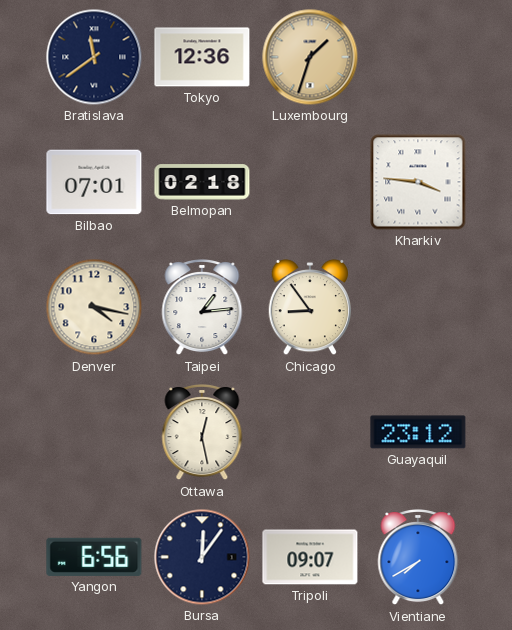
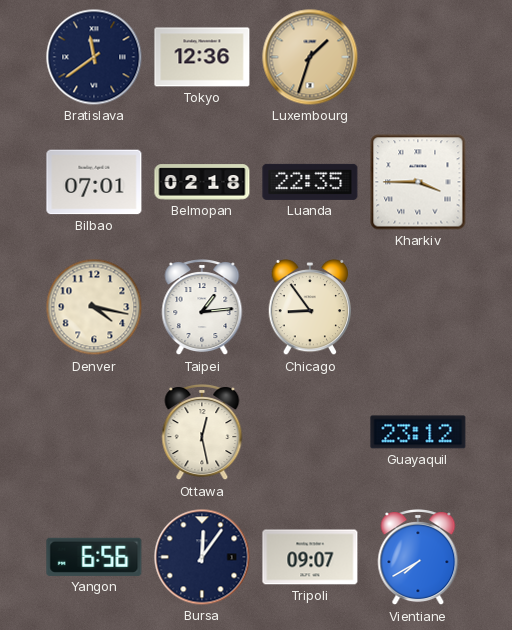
Luanda: none -> 22:35 (310, 182)
Kharkiv: 3:46 -> 3:45 (418, 182)
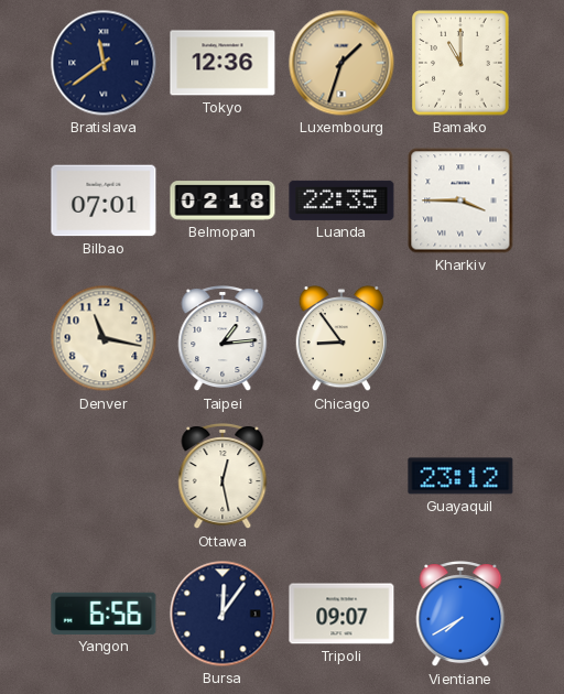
Bamako: none -> 11:00 (460, 63)
Denver: 4:17 -> 11:17 (104, 338)
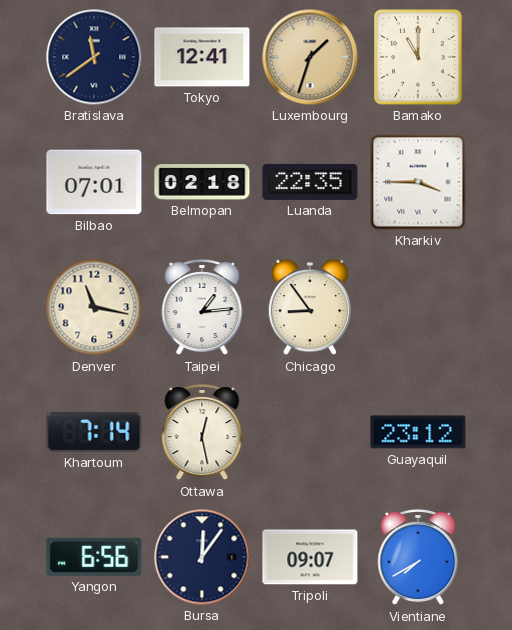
Tokyo: 12:36 -> 12:41 (202, 57)
Khartoum: none -> 7:14 (94, 432)
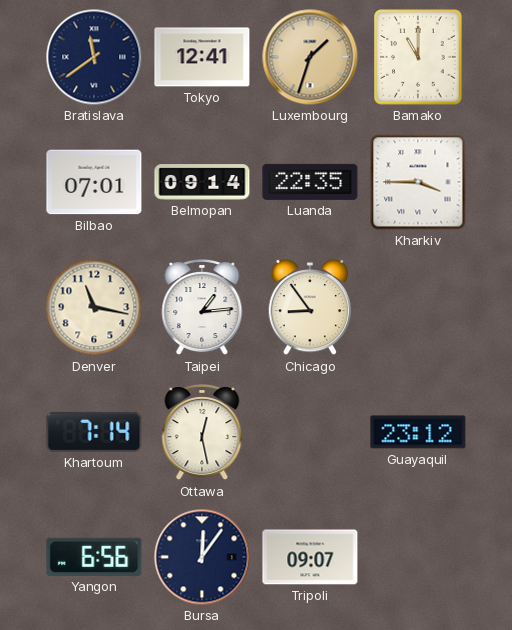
Belmopan: 02:18 -> 09:14 (202, 182)
Vientiane: 7:40 -> none (418, 558)
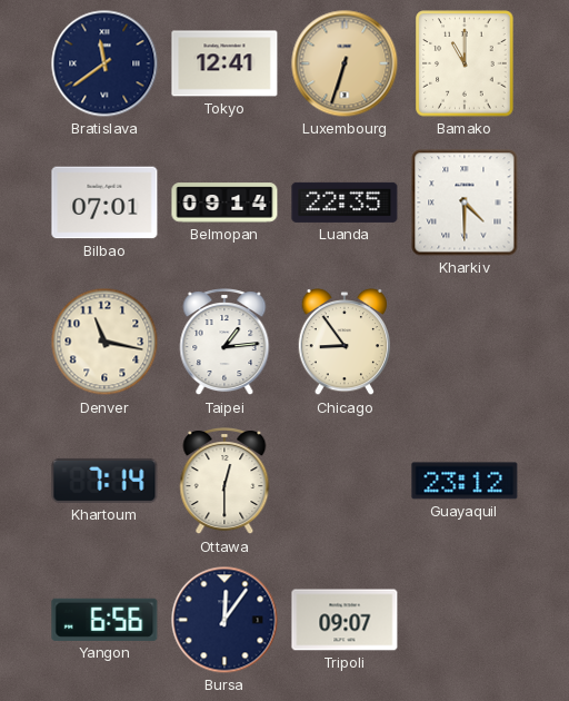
Luxembourg: 1:33 -> 6:33 (345, 63)
Kharkiv: 3:45 -> 4:30 (465, 203)
Ottawa: 12:28 -> 12:30 (224, 482)
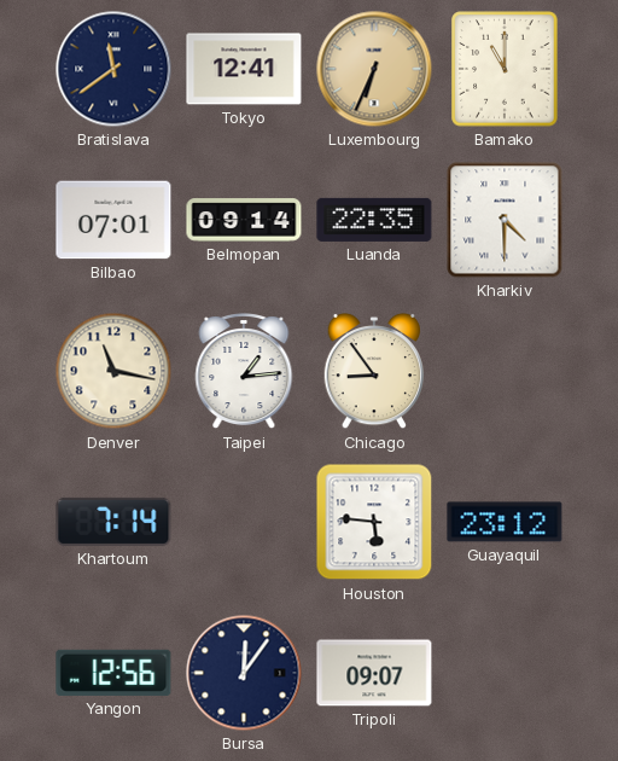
Luxembourg: 6:33 -> 6:34 (374, 69)
Ottawa: 12:30 -> none (224, 482)
Houston: none -> 5:46 (374, 522)
Yangon: 6:56 -> 12:56 (113, 673)
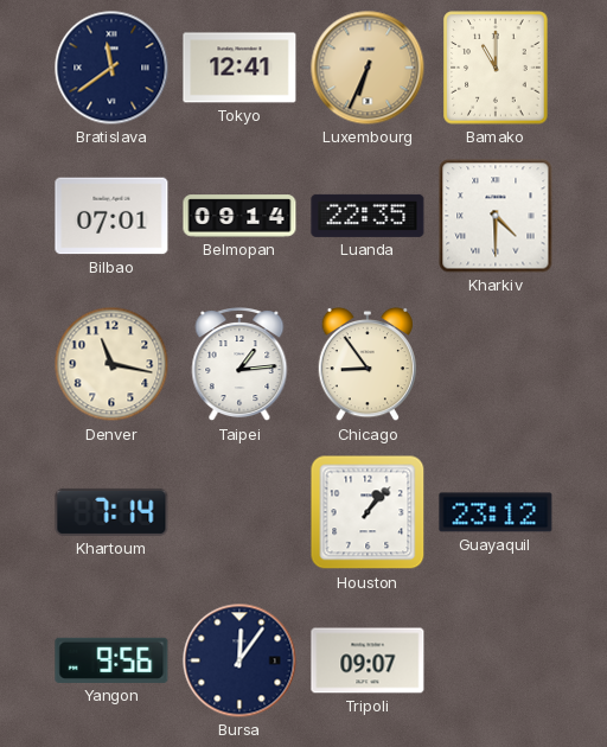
Houston: 5:46 -> 1:07 (368, 512)
Yangon: 12:56 -> 9:56 (111, 660)
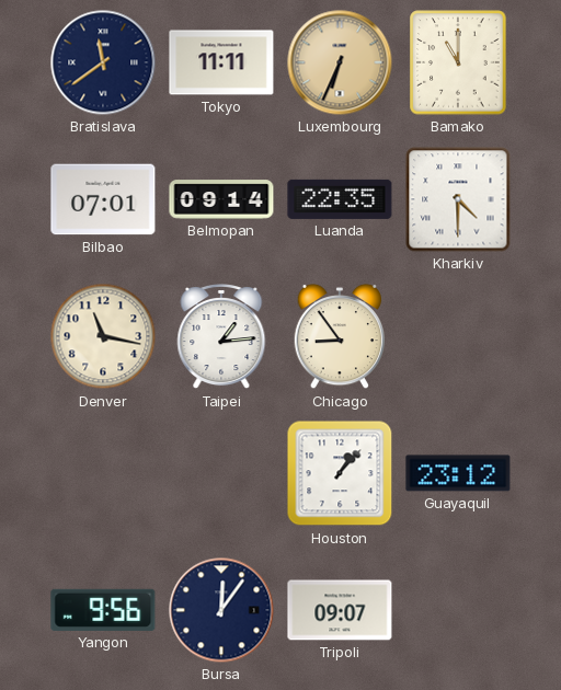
Tokyo: 12:41 -> 11:11 (221, 62)
Khartoum: 7:14 -> none (111, 512)
